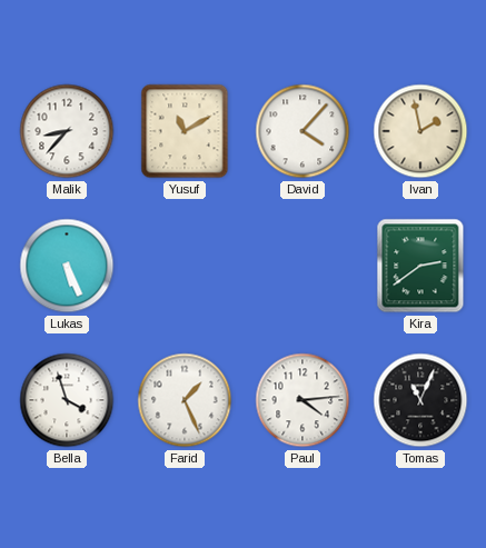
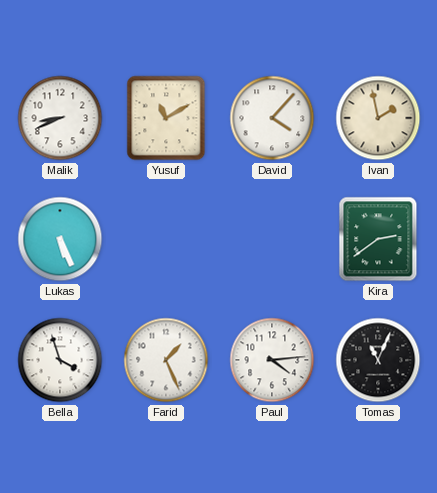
Malik: 8:37 -> 8:41 (60, 118)
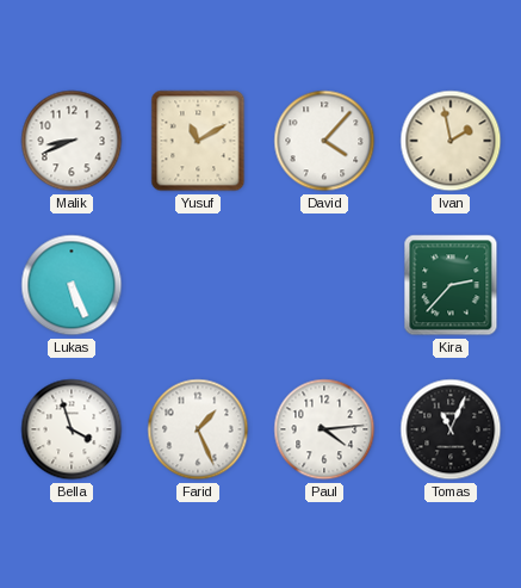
Kira: 2:39 -> 2:37 (451, 285)
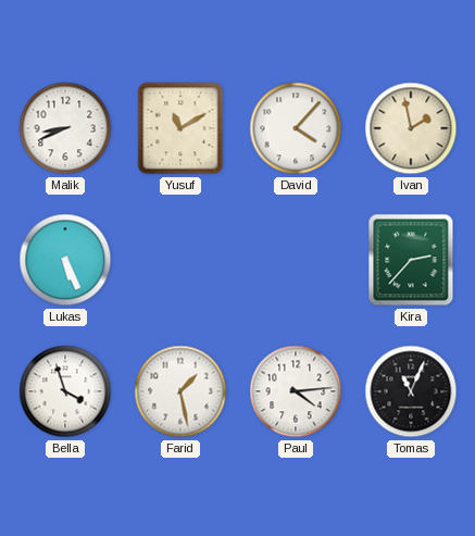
Farid: 1:26 -> 1:28 (180, 391)
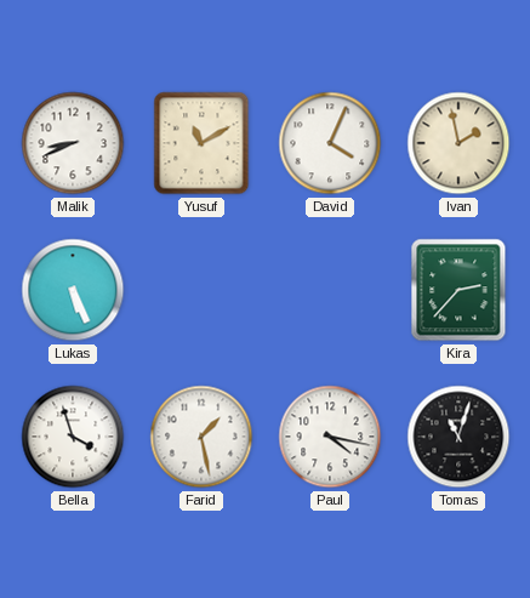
David: 4:07 -> 4:04 (330, 143)
Paul: 4:14 -> 4:17 (330, 437)
Tomas: 11:04 -> 11:03 (458, 437)
